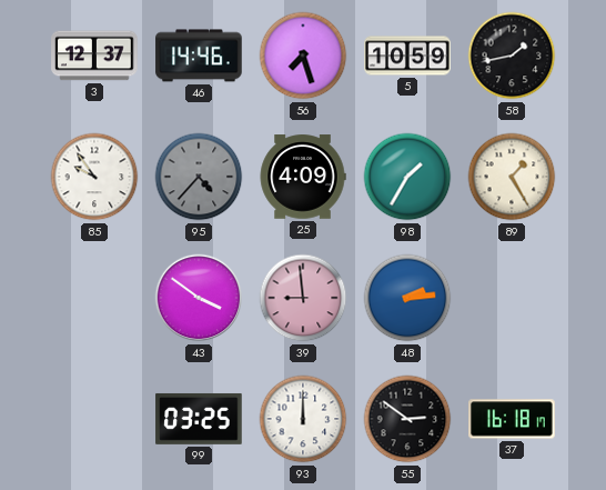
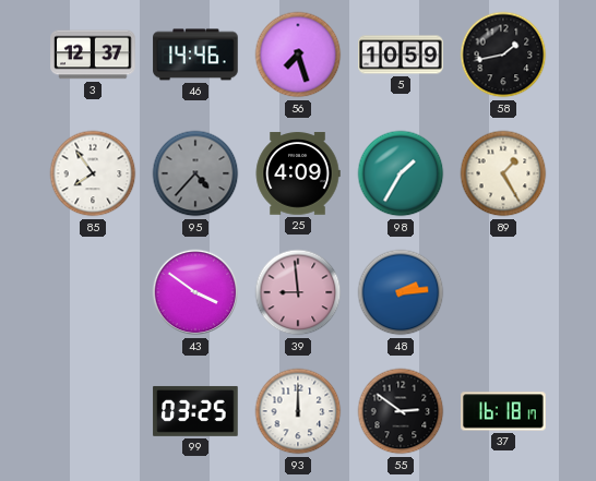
85: 9:54 -> 7:54 (93, 173)
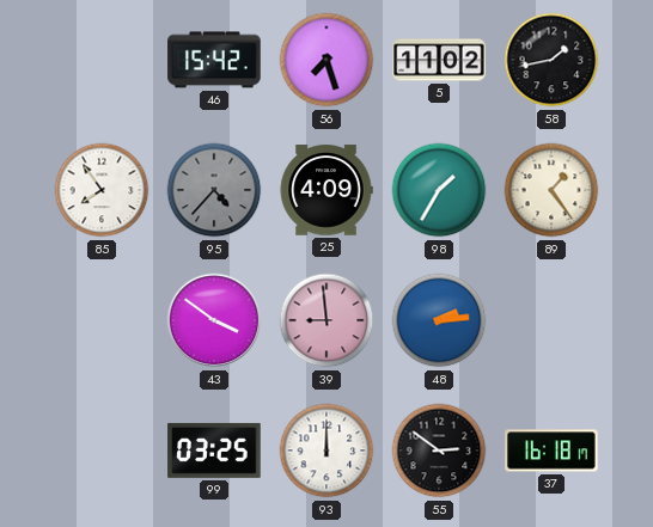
3: 12:37 -> none (93, 55)
46: 14:46 -> 15:42 (214, 60)
5: 10:59 -> 11:02 (439, 60)
89: 1:25 -> 1:24 (551, 190)
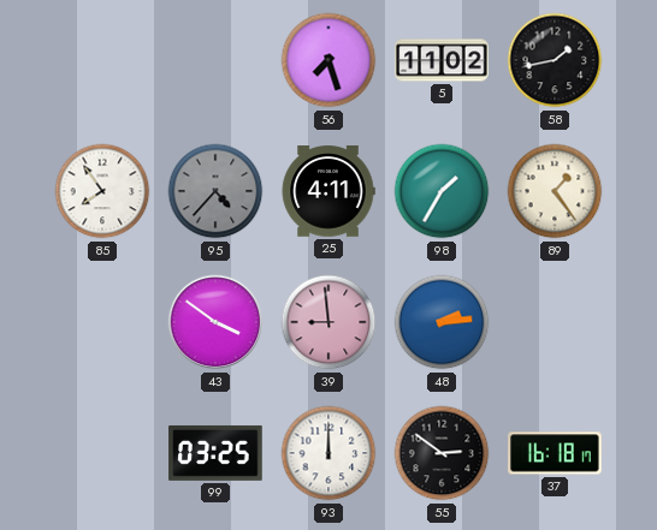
46: 15:42 -> none (214, 60)
25: 4:09 -> 4:11 (328, 191)
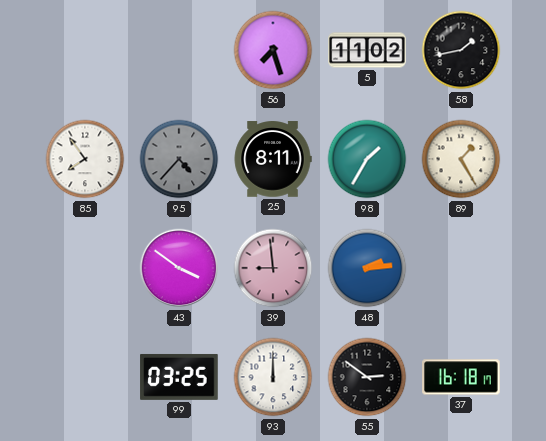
25: 4:11 -> 8:11 (273, 159)
89: 1:24 -> 1:25 (461, 159)
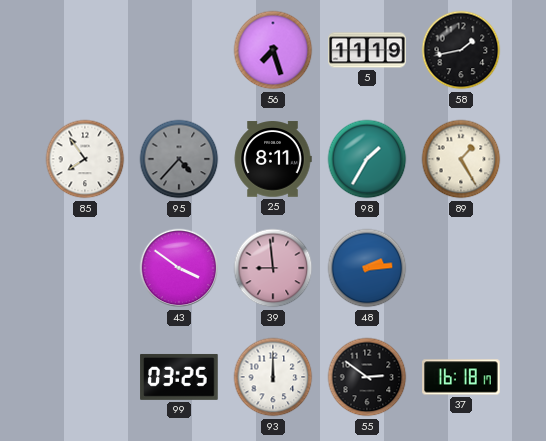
5: 11:02 -> 11:19 (367, 50)
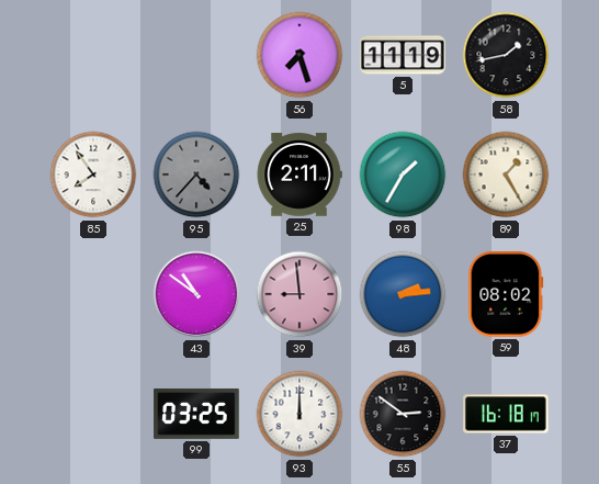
25: 8:11 -> 2:11 (299, 175)
43: 3:51 -> 10:51 (196, 294)
59: none -> 08:02 (506, 294)
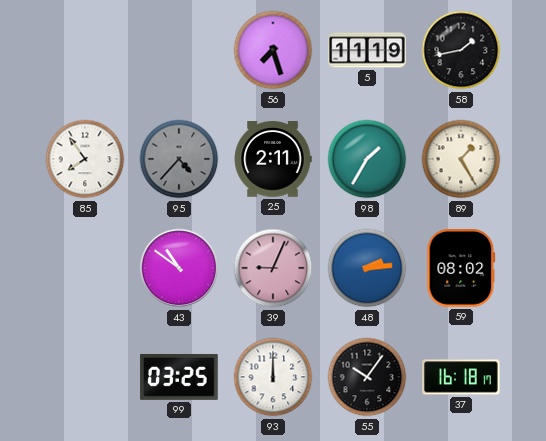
39: 8:59 -> 9:04 (273, 268)
55: 2:51 -> 10:06 (367, 377)
